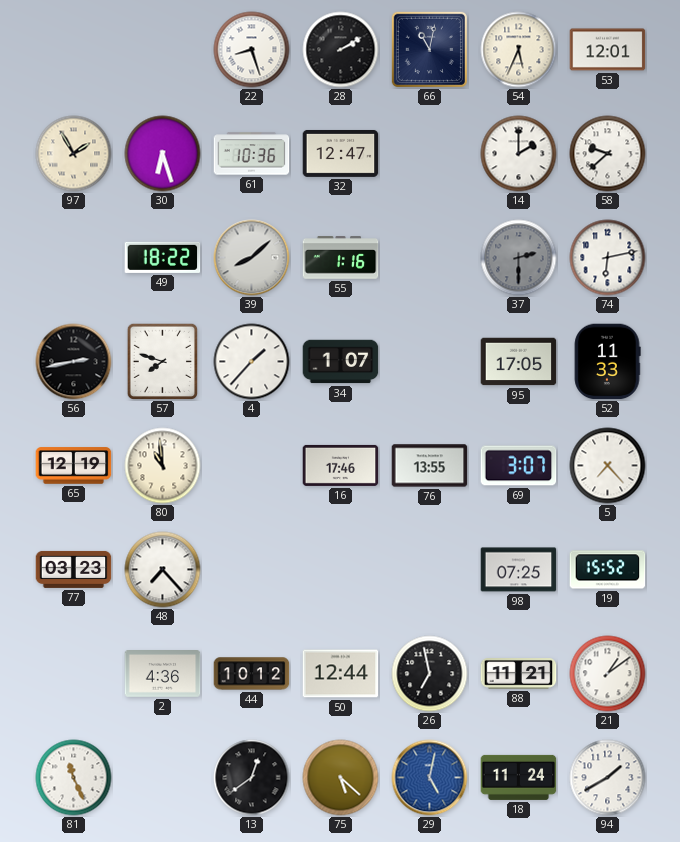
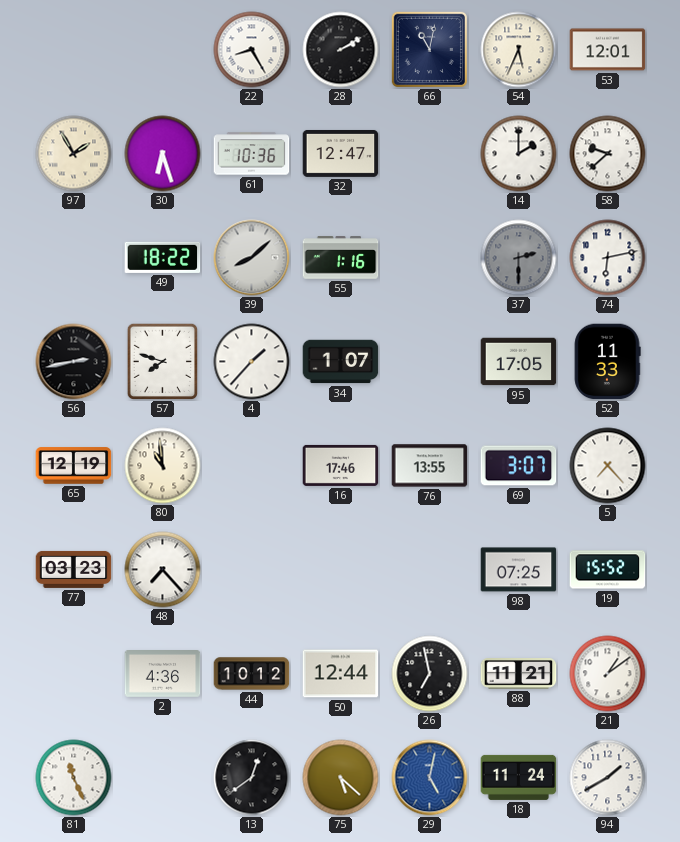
22: 8:27 -> 8:25 (252, 50)
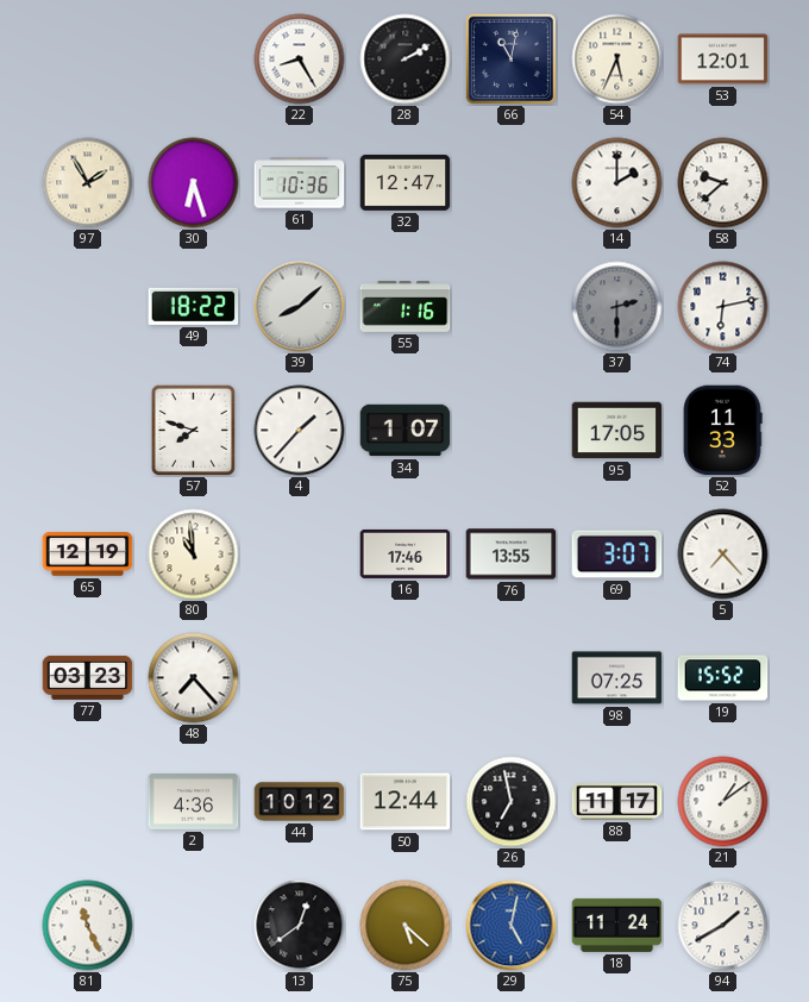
56: 2:43 -> none (74, 362)
88: 11:21 -> 11:17 (617, 802)
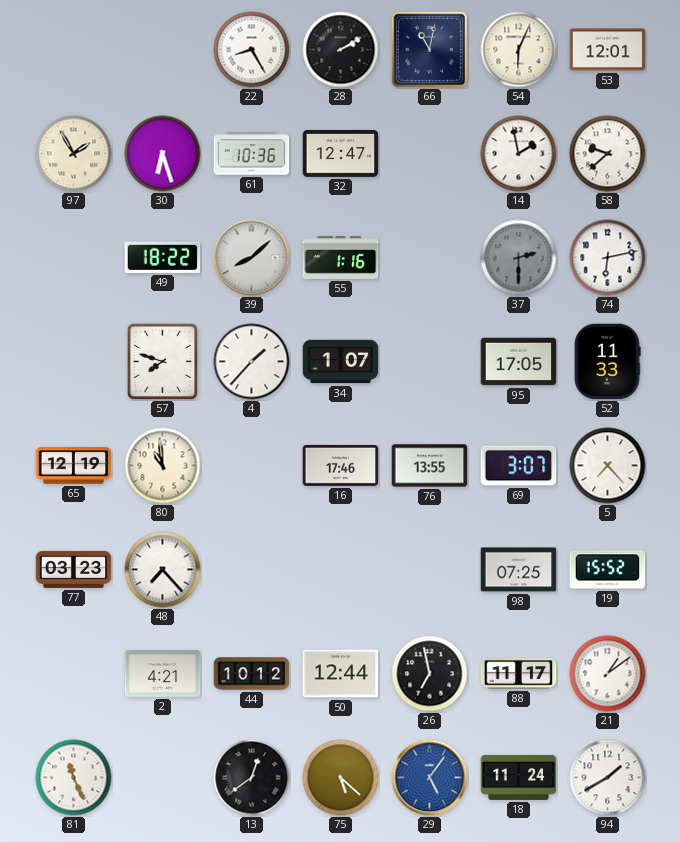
54: 5:34 -> 6:04 (519, 50)
14: 2:00 -> 1:58 (519, 154)
2: 4:36 -> 4:21 (163, 674)
29: 5:02 -> 5:06 (430, 778)
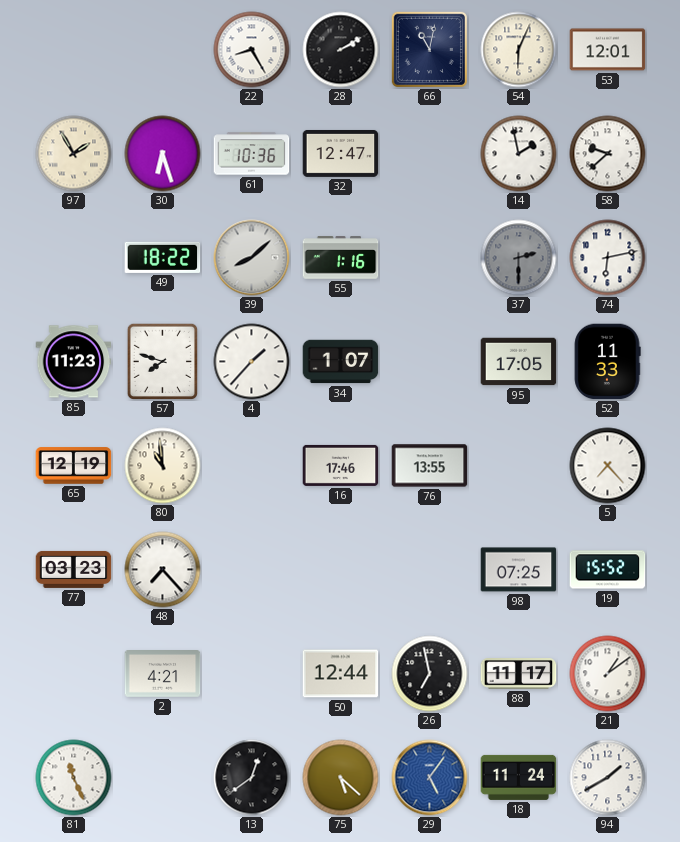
85: none -> 11:23 (74, 362)
69: 3:07 -> none (519, 466)
44: 10:12 -> none (252, 674)
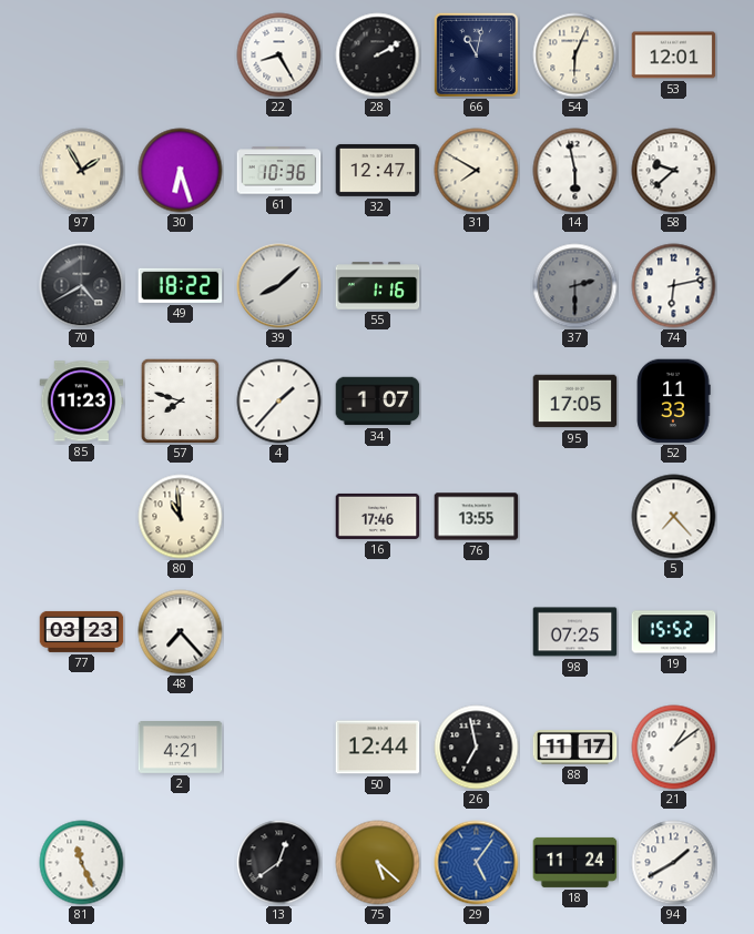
31: none -> 7:50 (477, 171)
14: 1:58 -> 5:58 (575, 171)
70: none -> 4:40 (82, 286)
65: 12:19 -> none (74, 466)
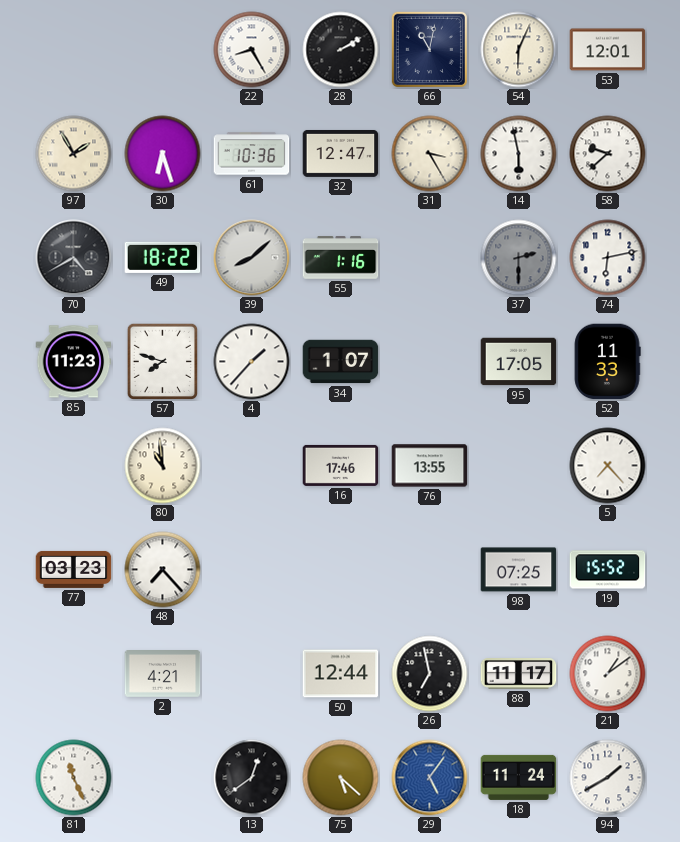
31: 7:50 -> 3:25 (430, 154)
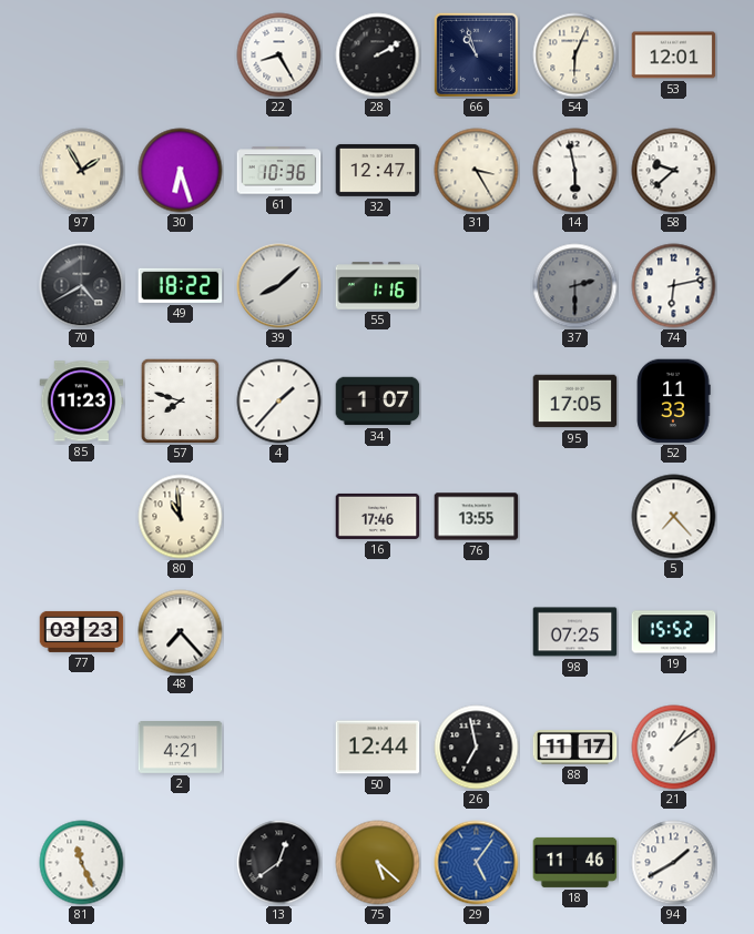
66: 11:02 -> 10:57 (476, 54)
18: 11:24 -> 11:46 (575, 862)
